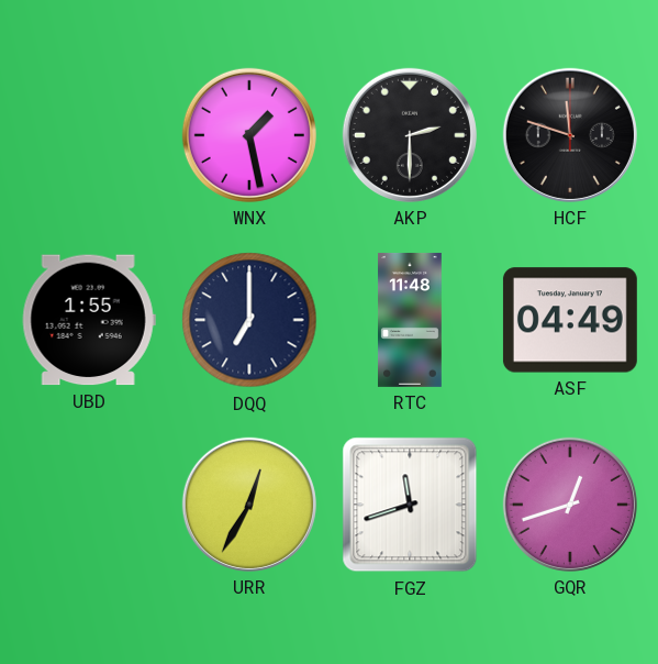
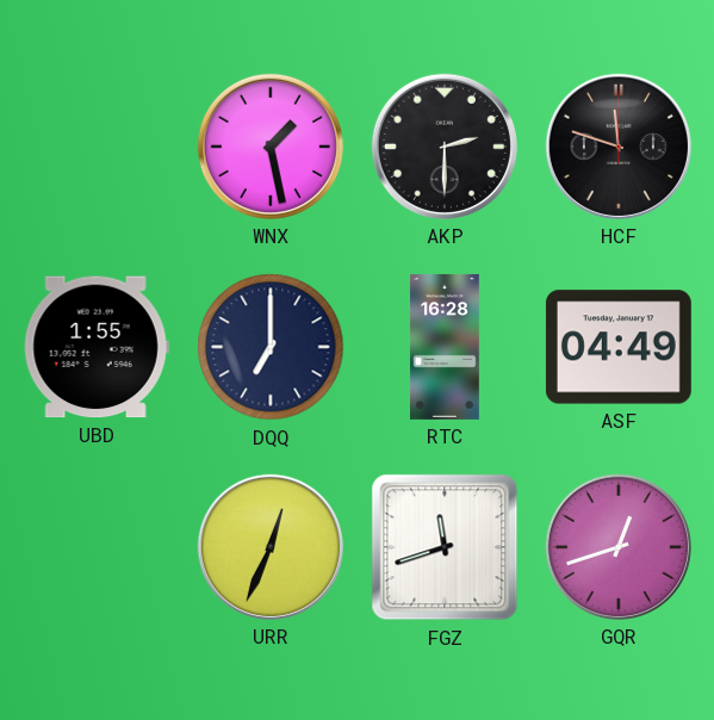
RTC: 11:48 -> 16:28 (445, 347)
URR: 12:35 -> 12:34 (271, 547)
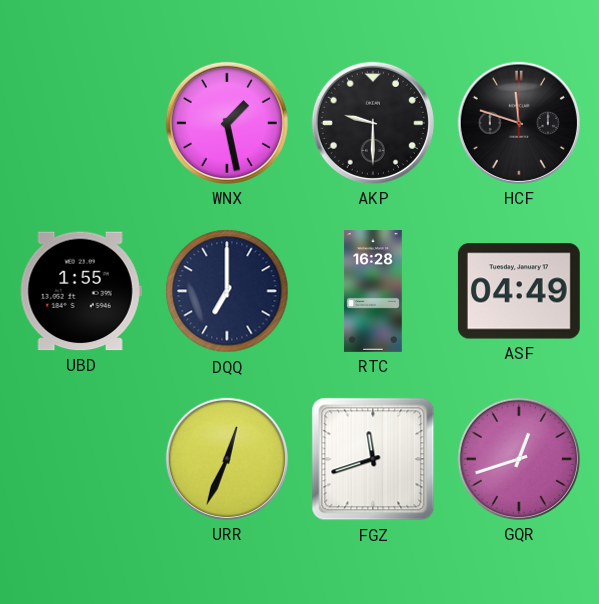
AKP: 2:30 -> 9:30 (373, 123)
